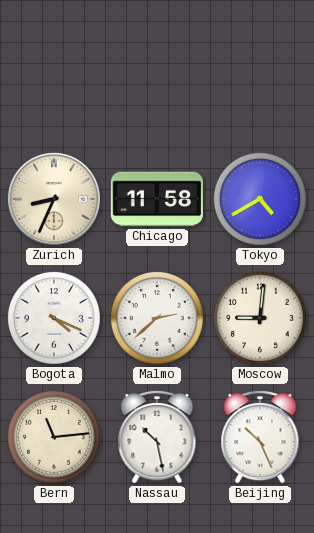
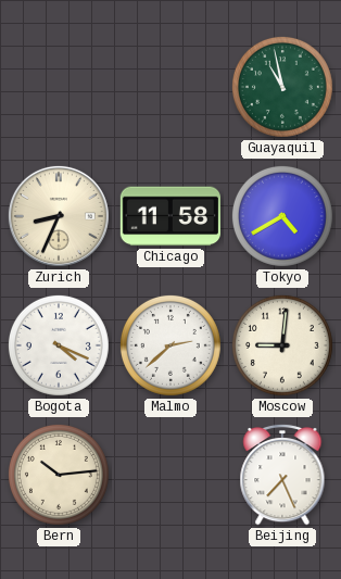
Guayaquil: none -> 10:58 (282, 87)
Bern: 11:14 -> 10:14 (59, 475)
Nassau: 10:28 -> none (157, 437)
Beijing: 10:26 -> 7:26 (282, 475)
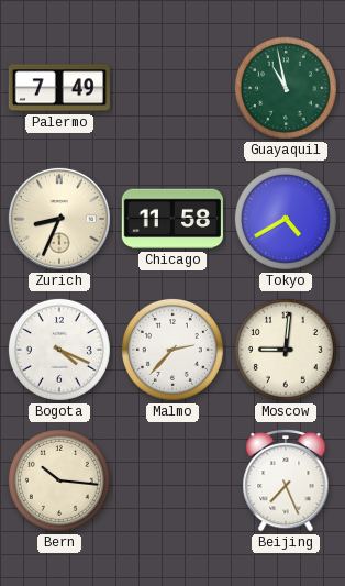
Palermo: none -> 7:49 (59, 88)
Malmo: 2:38 -> 2:37 (172, 350)
Bern: 10:14 -> 10:16 (59, 480)
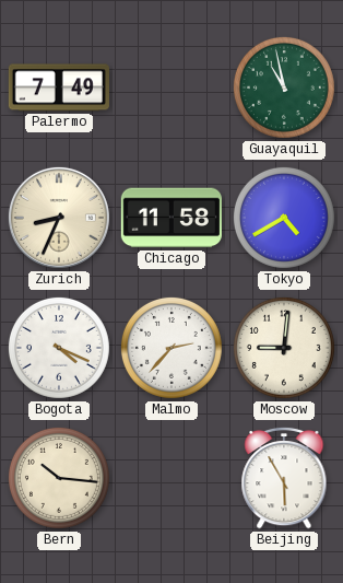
Beijing: 7:26 -> 5:55 (284, 478)
